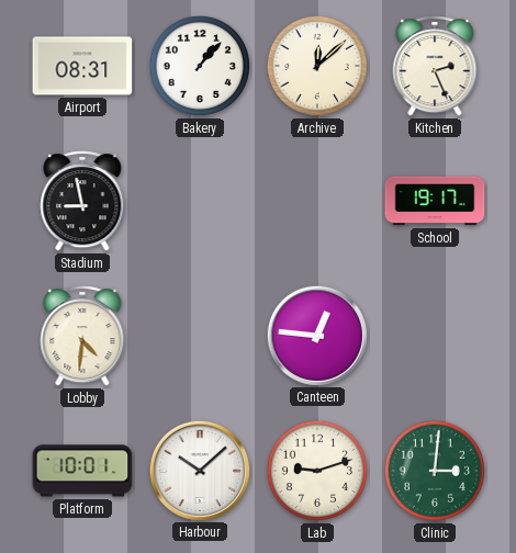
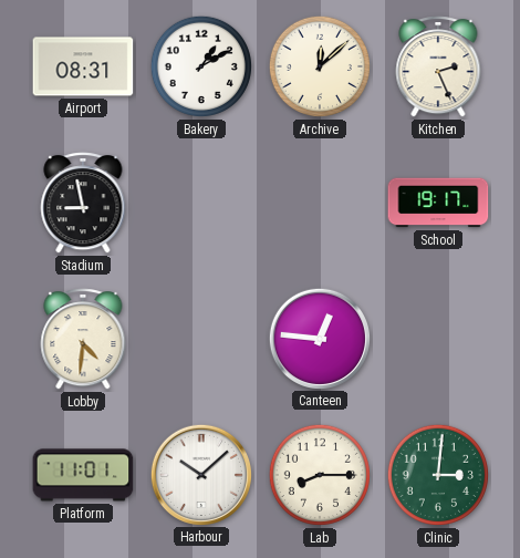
Bakery: 1:07 -> 1:10 (201, 66)
Platform: 10:01 -> 11:01 (83, 475)
Lab: 9:12 -> 8:15 (320, 475)
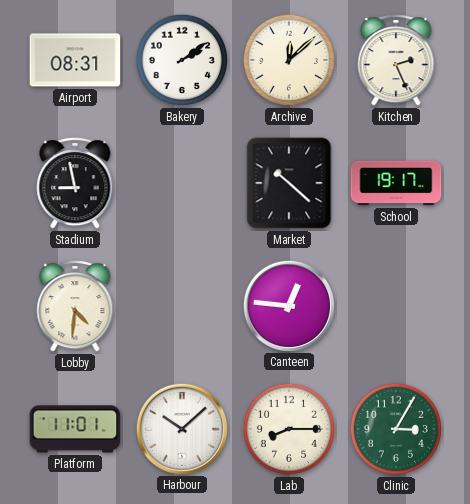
Bakery: 1:10 -> 2:09 (182, 60)
Market: none -> 10:22 (289, 183)
Clinic: 3:01 -> 3:05 (396, 429)
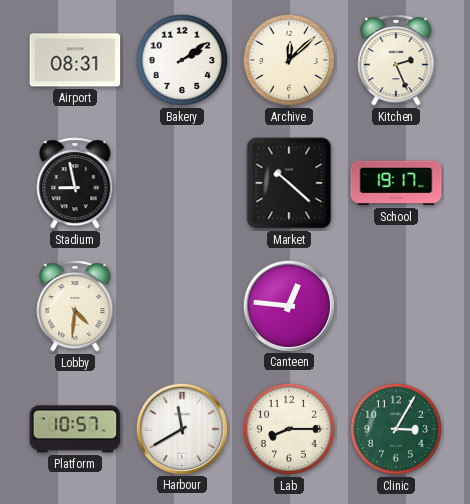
Platform: 11:01 -> 10:57 (75, 429)
Harbour: 10:08 -> 11:40 (181, 428)
